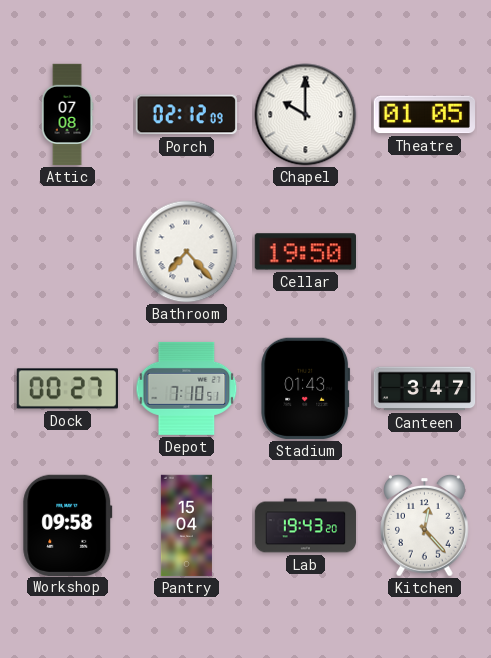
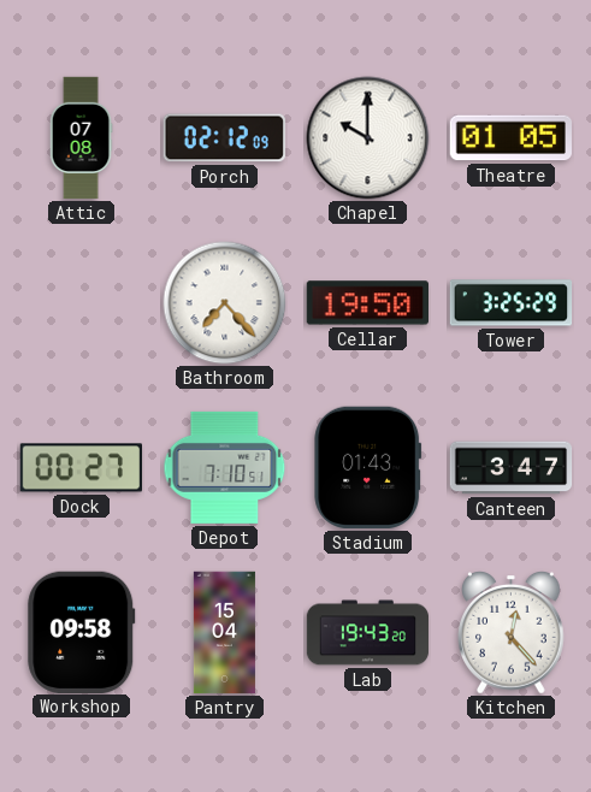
Tower: none -> 3:25 (512, 303)
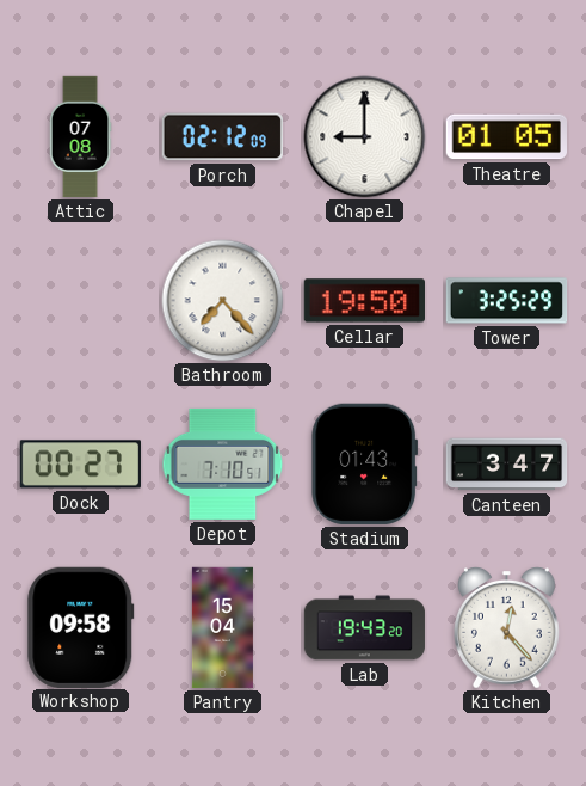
Chapel: 10:00 -> 9:00 (365, 137)
